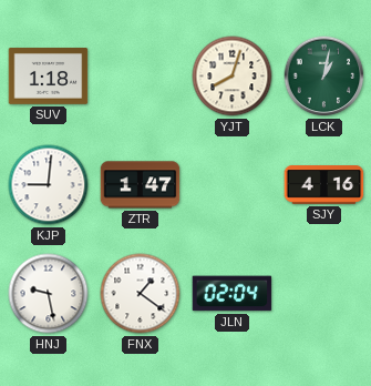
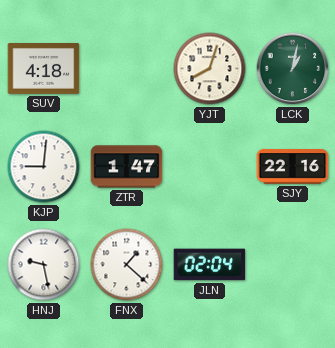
SUV: 1:18 -> 4:18 (44, 69)
SJY: 4:16 -> 22:16 (293, 167)
FNX: 1:21 -> 1:22 (127, 265)
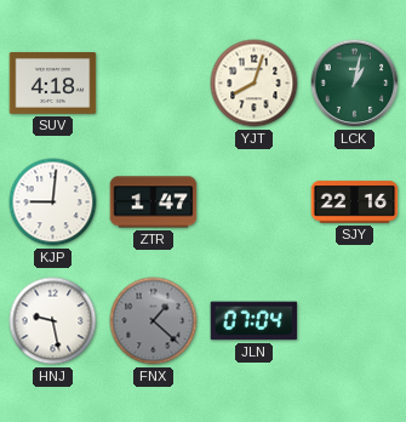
FNX dial: white -> grey (154, 321)
JLN: 02:04 -> 07:04 (255, 321)
